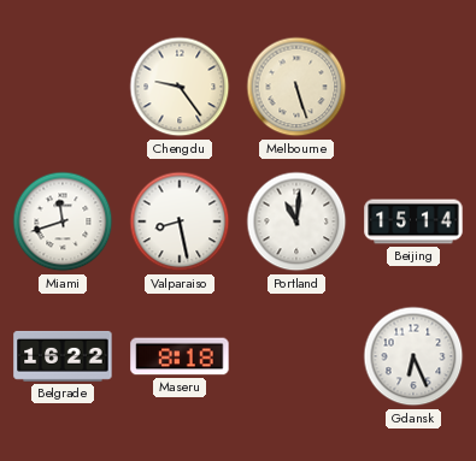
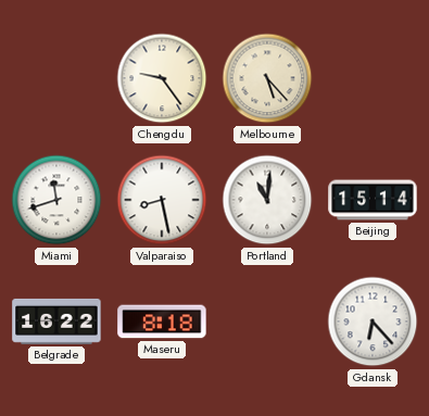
Melbourne: 5:27 -> 5:23 (267, 78)
Gdansk: 6:26 -> 6:23 (373, 322)
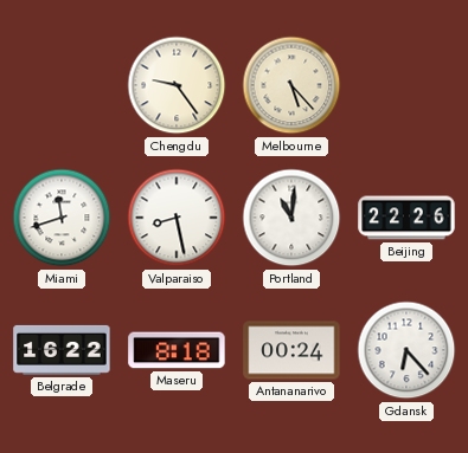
Beijing: 15:14 -> 22:26 (406, 218)
Antananarivo: none -> 00:24 (291, 350)
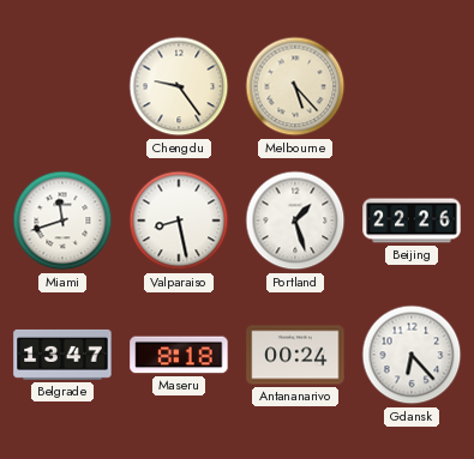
Portland: 11:01 -> 1:27 (295, 221)
Belgrade: 16:22 -> 13:47 (62, 355)
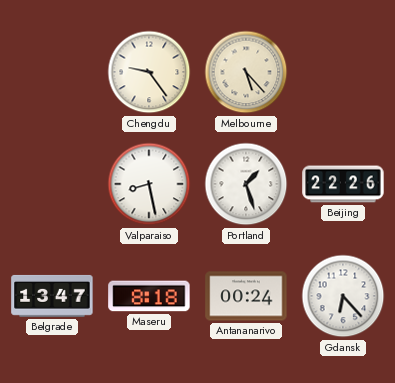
Miami: 11:42 -> none (62, 221)
